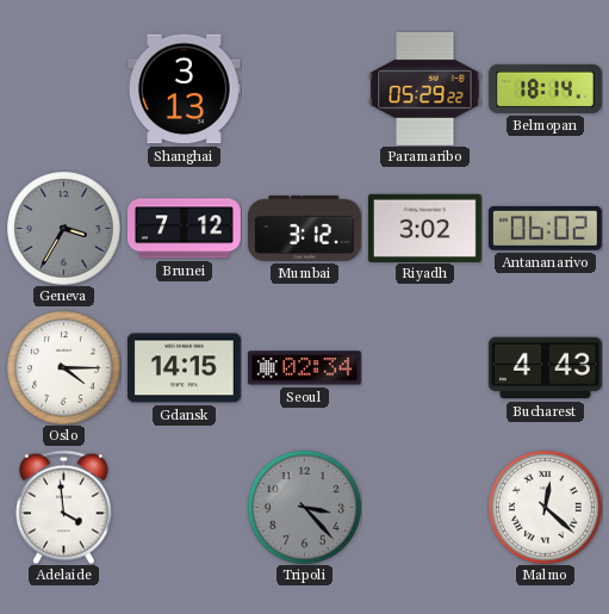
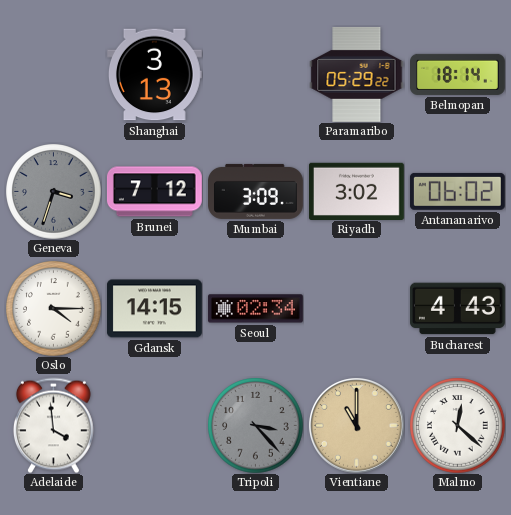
Geneva: 3:35 -> 3:33 (53, 191)
Mumbai: 3:12 -> 3:09 (256, 191)
Vientiane: none -> 11:00 (356, 425)
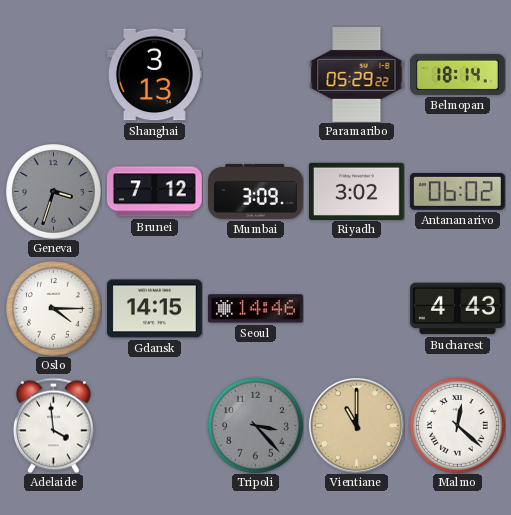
Seoul: 02:34 -> 14:46 (255, 309)
